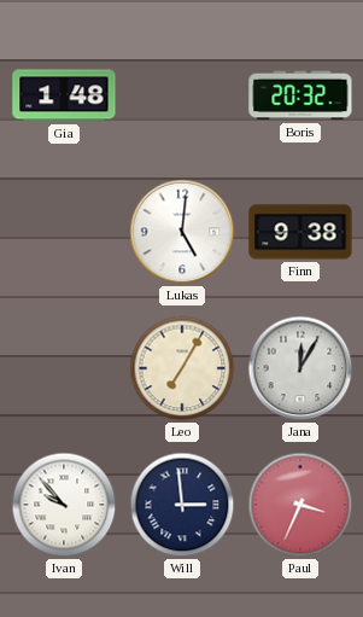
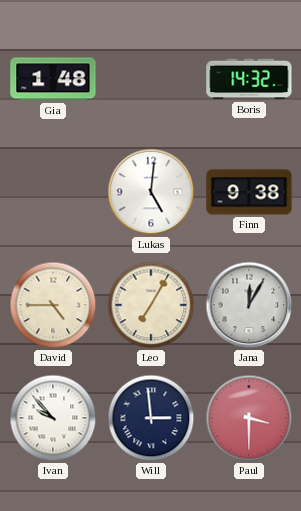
Boris: 20:32 -> 14:32 (249, 79)
David: none -> 4:45 (53, 305)
Paul: 3:34 -> 3:30 (249, 418)
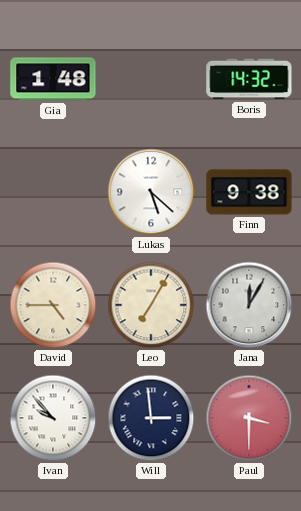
Lukas: 5:01 -> 5:22 (151, 192)
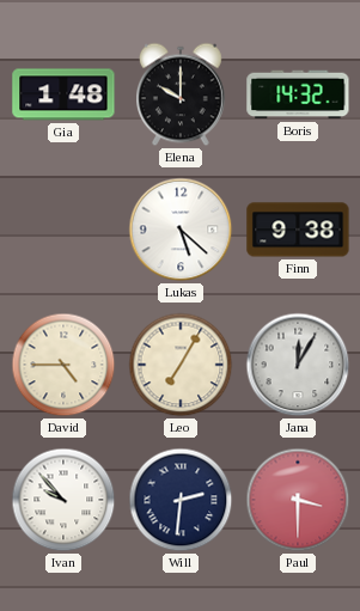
Elena: none -> 10:00 (182, 94)
Will: 2:59 -> 2:31 (181, 500)
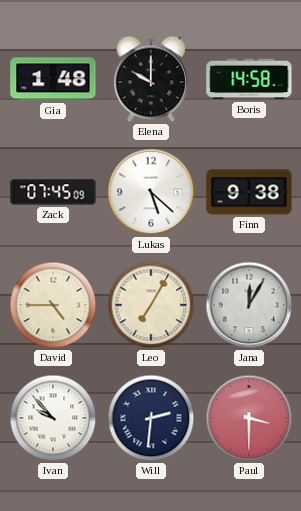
Boris: 14:32 -> 14:58 (249, 79)
Zack: none -> 07:45 (53, 192)
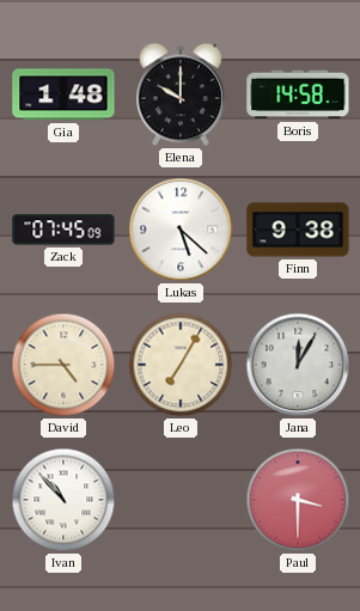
Ivan: 9:53 -> 10:53 (63, 500)
Will: 2:31 -> none (151, 418)
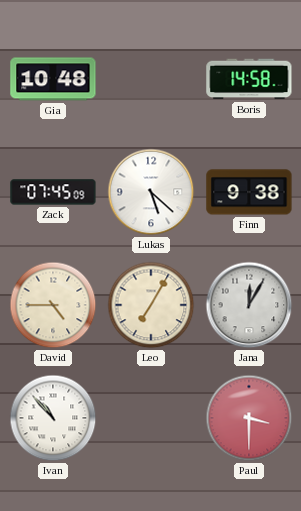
Gia: 1:48 -> 10:48 (53, 79)
Elena: 10:00 -> none (182, 94)
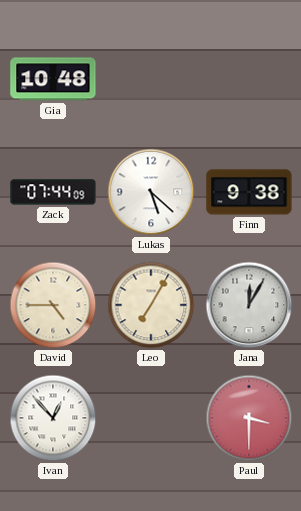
Boris: 14:58 -> none (249, 79)
Zack: 07:45 -> 07:44 (53, 192)
Ivan: 10:53 -> 12:53 (53, 418)
